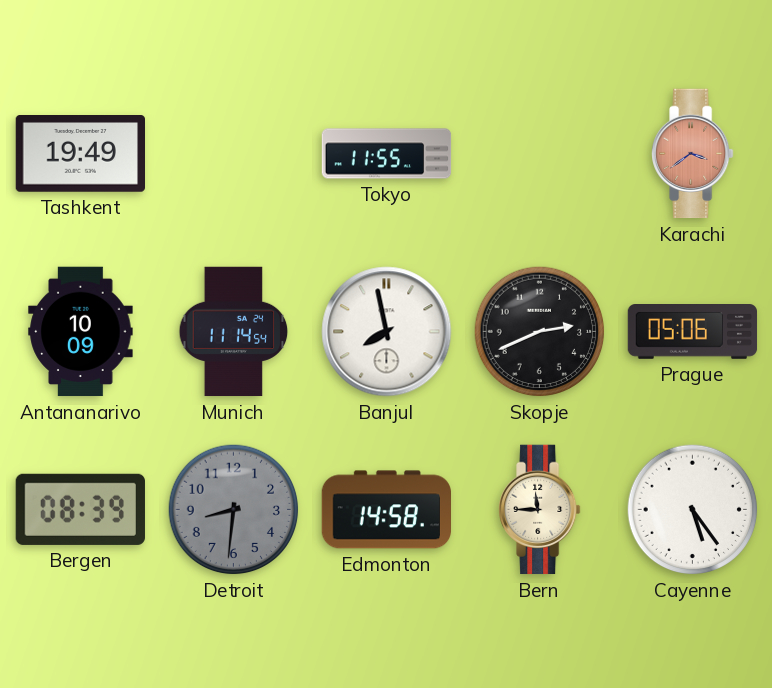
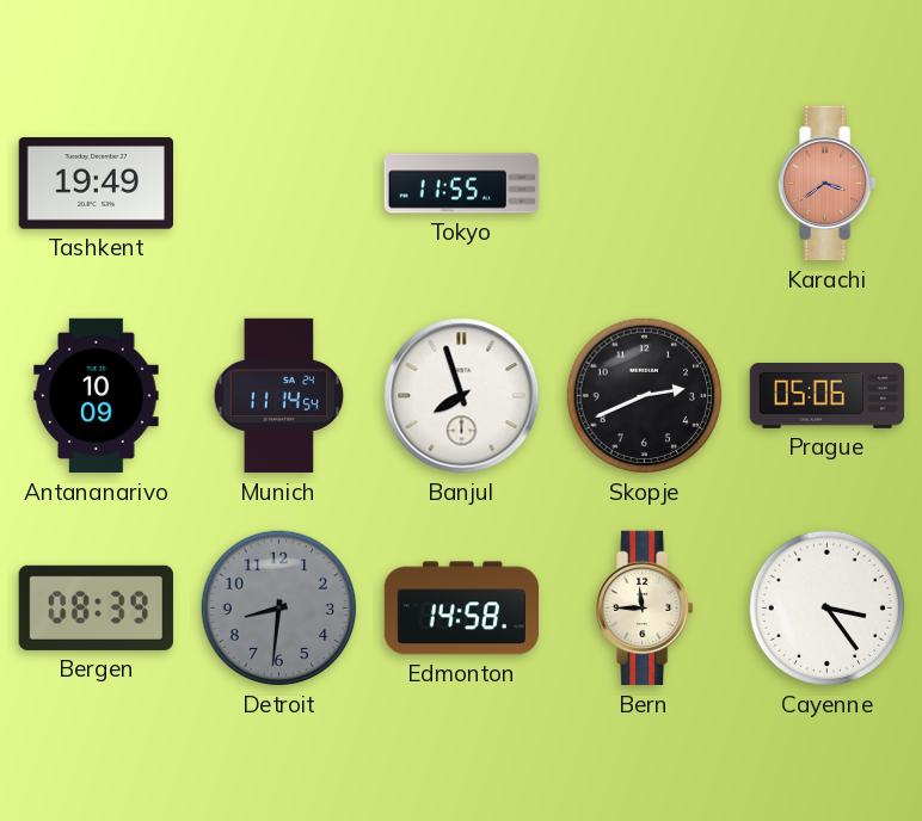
Banjul: 7:58 -> 7:57 (462, 396)
Cayenne: 5:24 -> 3:24 (828, 609)
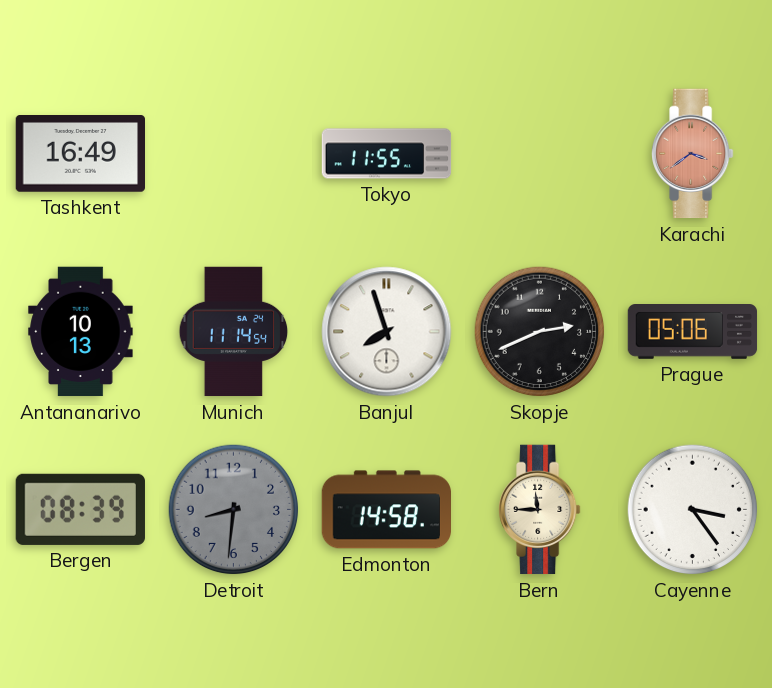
Tashkent: 19:49 -> 16:49 (80, 154)
Antananarivo: 10:09 -> 10:13 (81, 332)
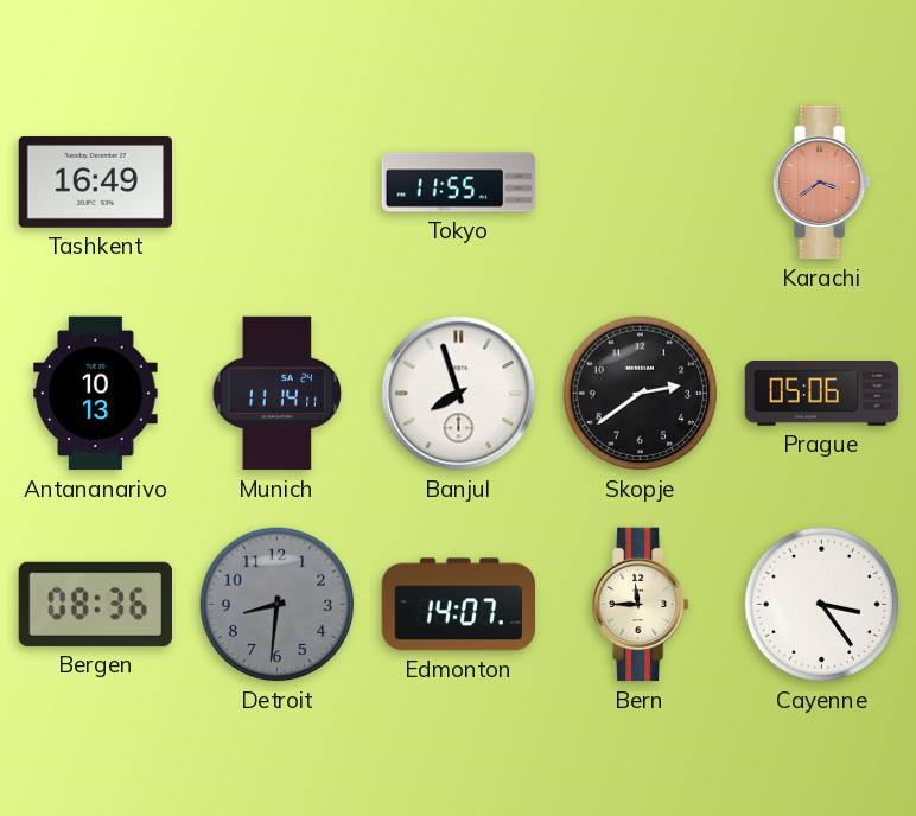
Munich: 11:14:54 -> 11:14:11 (278, 394)
Skopje: 2:41 -> 2:39 (641, 394)
Bergen: 08:39 -> 08:36 (95, 604)
Edmonton: 14:58 -> 14:07 (458, 605)
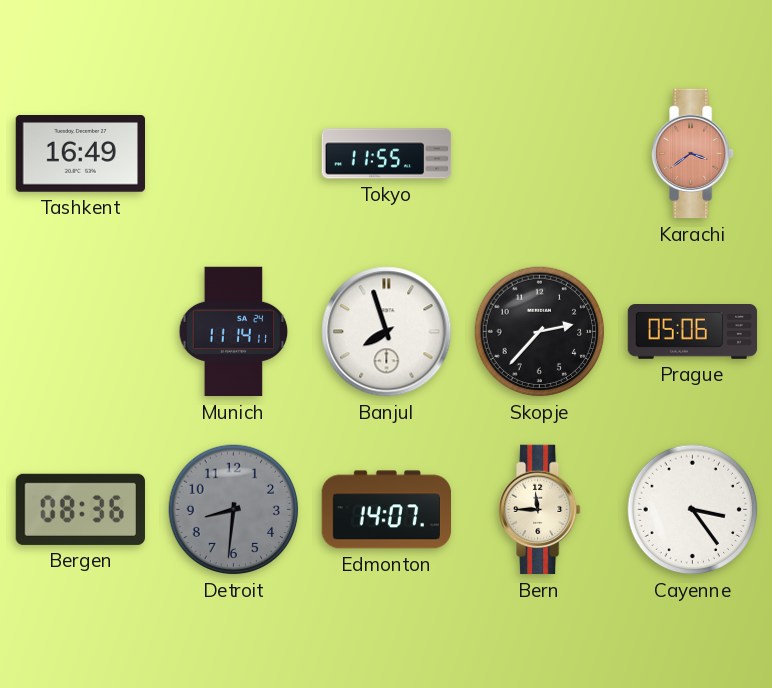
Antananarivo: 10:13 -> none (96, 394)
Skopje: 2:39 -> 2:37 (540, 332)
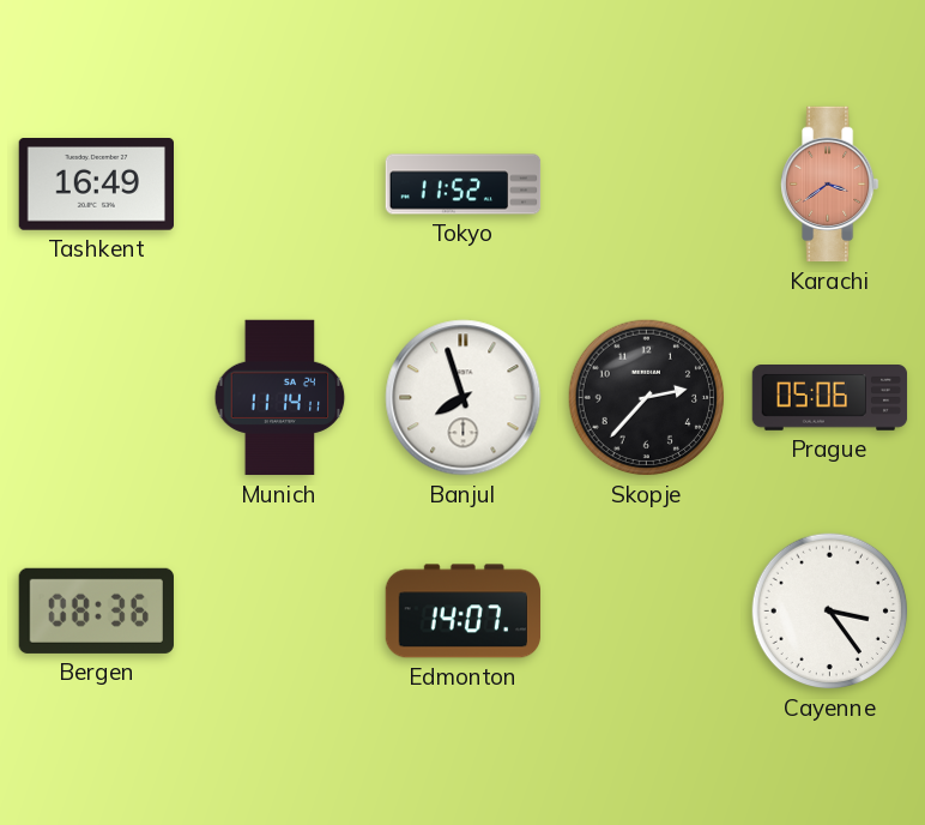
Tokyo: 11:55 -> 11:52 (464, 185)
Detroit: 8:31 -> none (234, 510)
Bern: 11:45 -> none (540, 510)
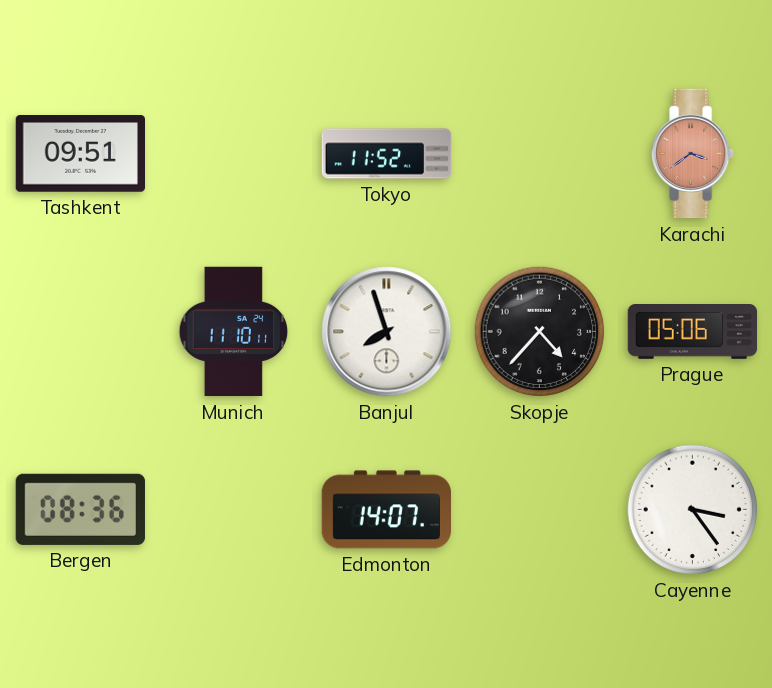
Tashkent: 16:49 -> 09:51 (80, 154)
Munich: 11:14 -> 11:10 (234, 332)
Skopje: 2:37 -> 4:37 (540, 332)
